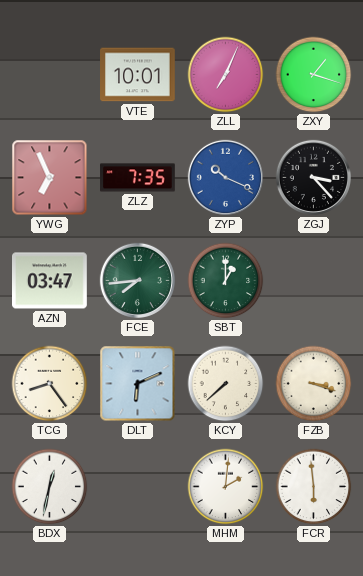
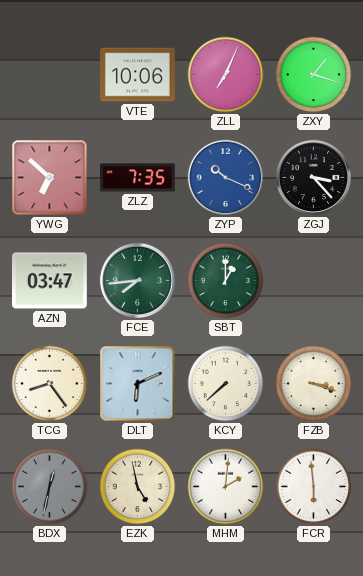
VTE: 10:01 -> 10:06 (138, 75)
YWG: 6:56 -> 6:52 (50, 178)
BDX dial: white -> grey (50, 487)
EZK: none -> 4:58 (138, 487)
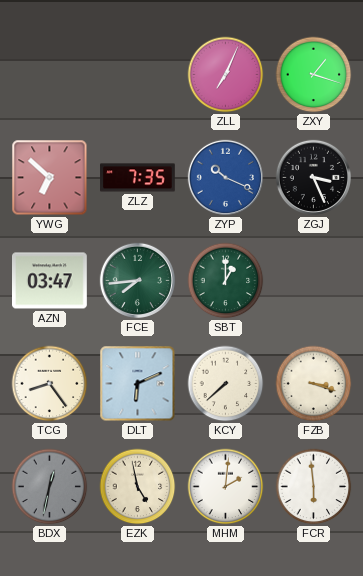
VTE: 10:06 -> none (138, 75)
ZGJ: 3:23 -> 3:26 (313, 177)
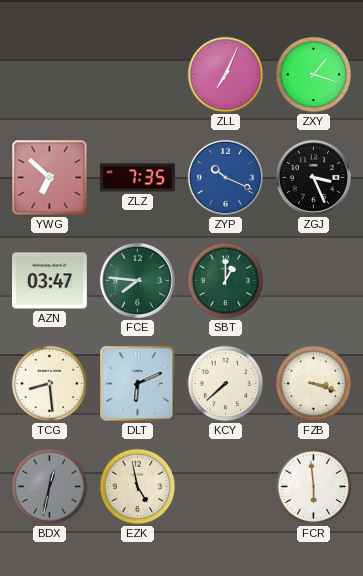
FCE: 7:44 -> 7:46 (137, 280)
TCG: 8:24 -> 8:29 (50, 384)
MHM: 2:01 -> none (226, 487)
